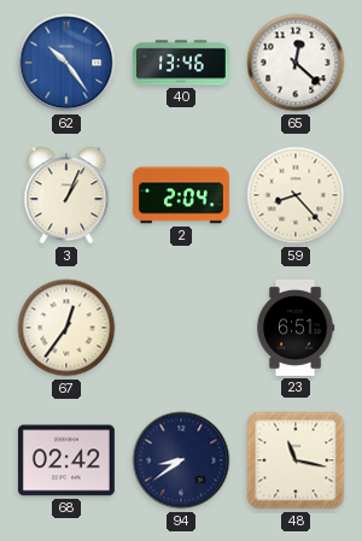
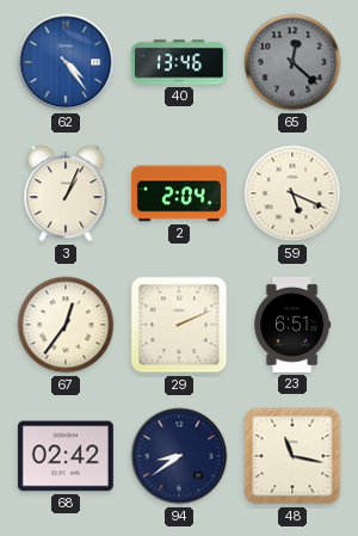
62: 10:24 -> 4:24 (66, 62)
65 dial: white -> grey (292, 62)
59: 8:23 -> 5:19 (292, 193)
29: none -> 2:11 (179, 325)
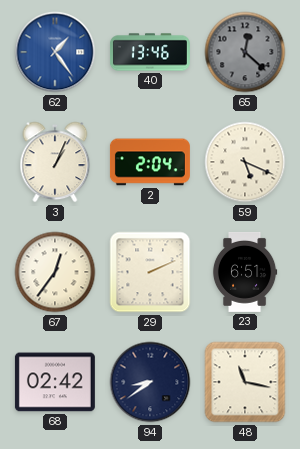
62: 4:24 -> 1:24 (55, 52)
